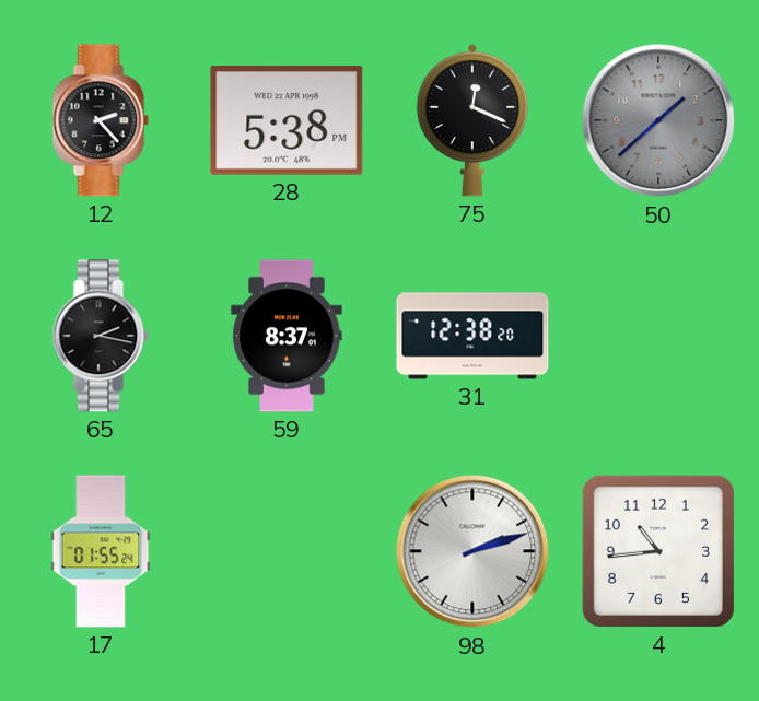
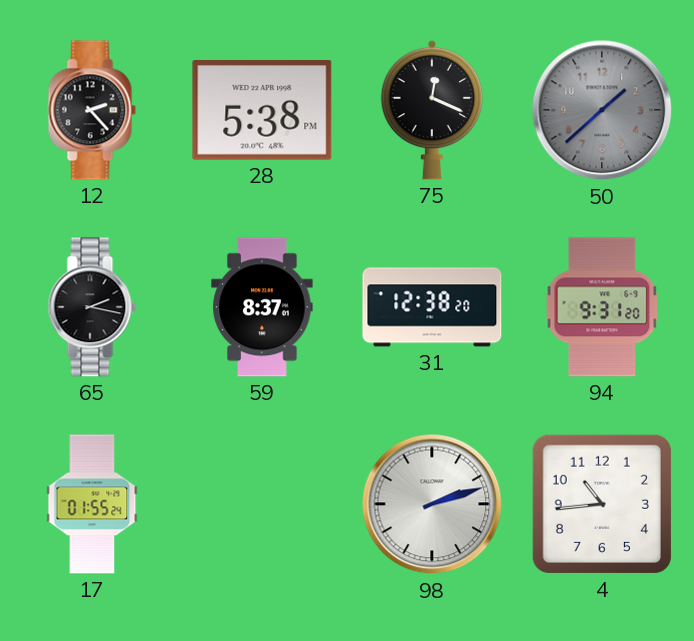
94: none -> 9:31 (602, 307)
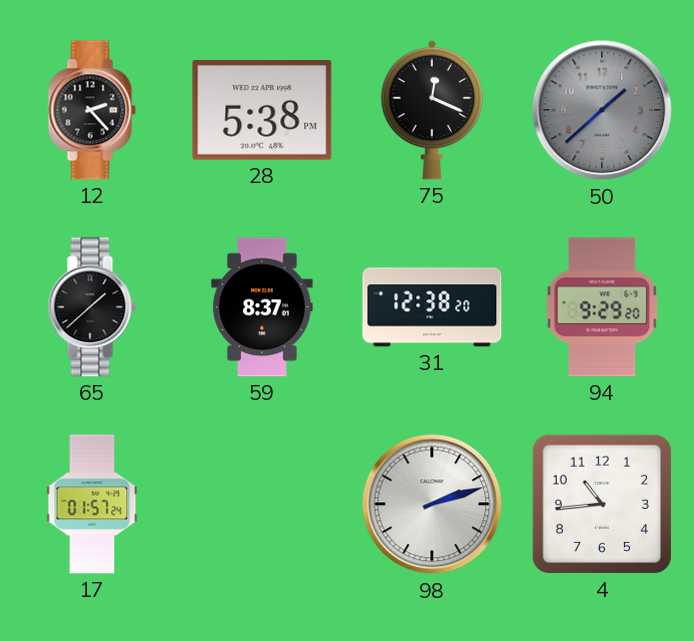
65: 2:17 -> 1:38 (92, 307)
94: 9:31 -> 9:29 (602, 307)
17: 01:55 -> 01:57 (92, 504)
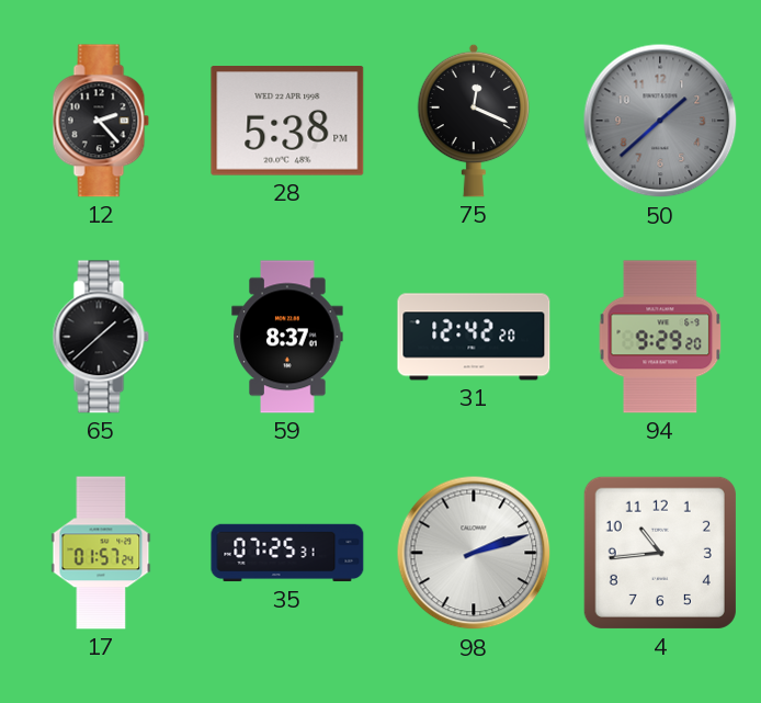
31: 12:38 -> 12:42 (474, 337)
35: none -> 07:25 (287, 553)
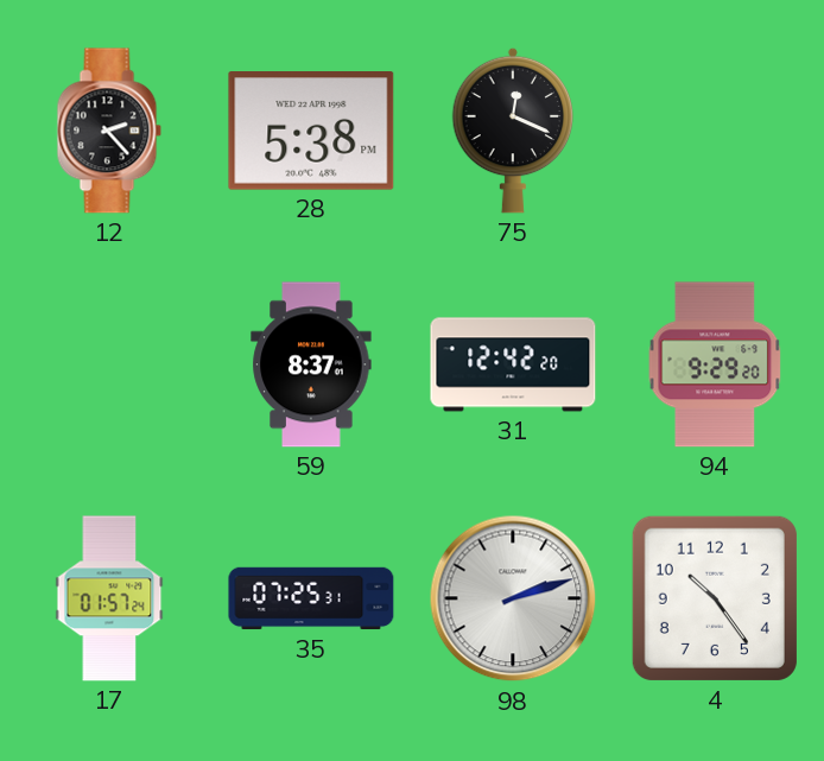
50: 1:38 -> none (660, 121)
65: 1:38 -> none (101, 337)
4: 10:44 -> 10:24 (715, 598)
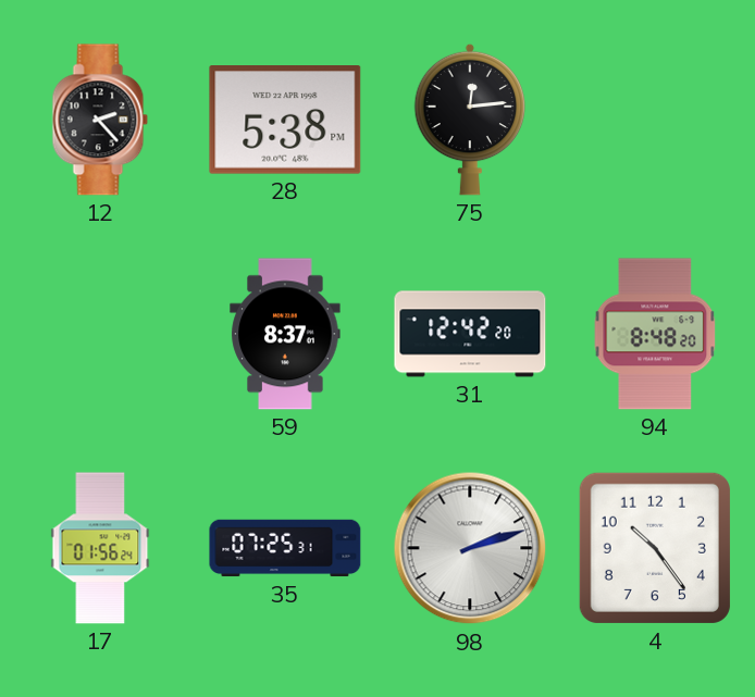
75: 12:19 -> 12:14 (470, 120)
94: 9:29 -> 8:48 (655, 334)
17: 01:57 -> 01:56 (100, 548)
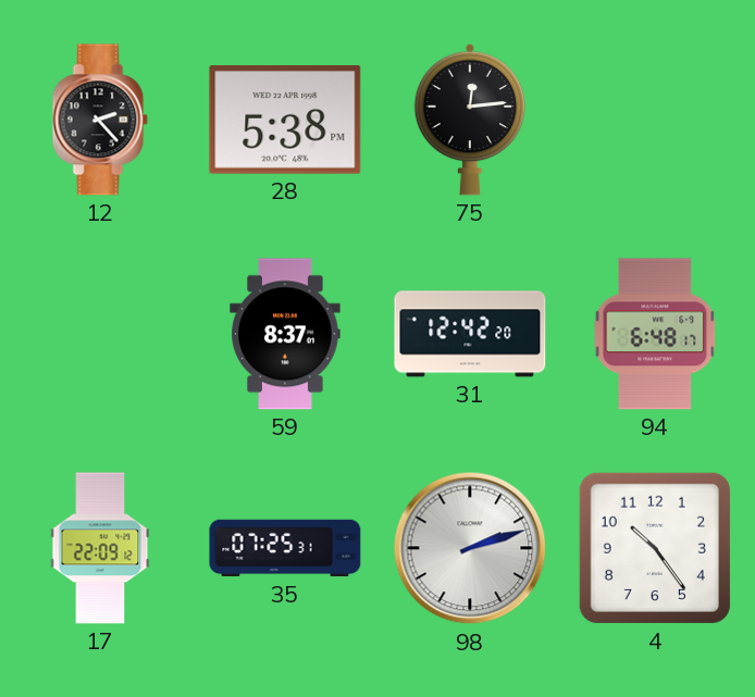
94: 8:48 -> 6:48 (655, 334)
17: 01:56 -> 22:09 (100, 548)
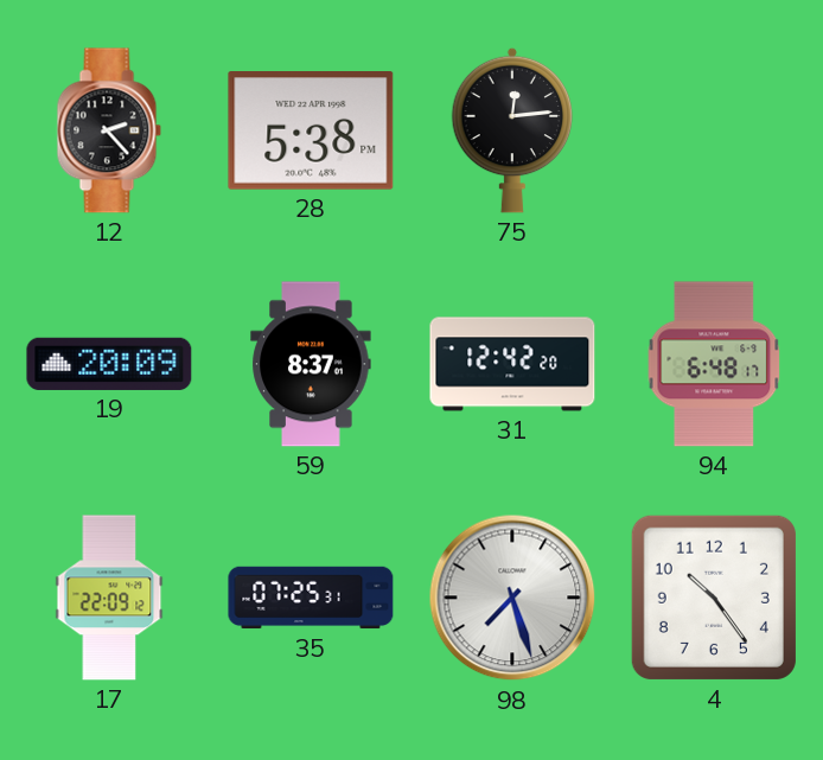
19: none -> 20:09 (109, 364)
98: 2:12 -> 7:27 (512, 598)
